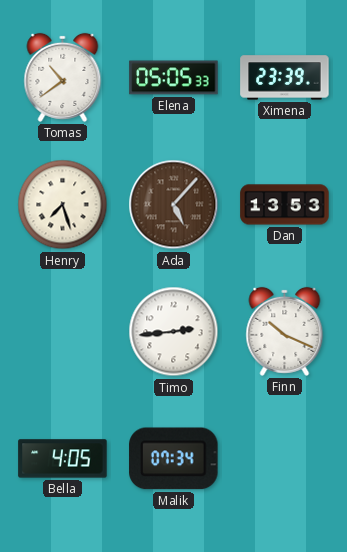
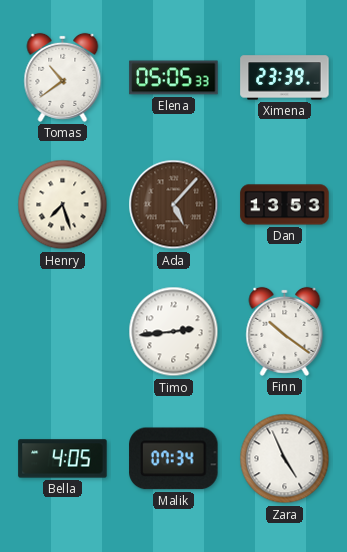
Finn: 10:19 -> 10:21 (285, 331)
Zara: none -> 4:56 (285, 459)
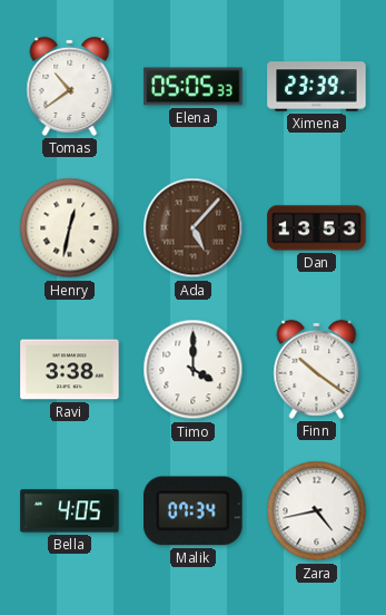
Henry: 7:27 -> 12:32 (70, 228)
Ravi: none -> 3:38 (70, 370)
Timo: 2:44 -> 4:00 (194, 370)
Zara: 4:56 -> 4:43 (317, 511)
